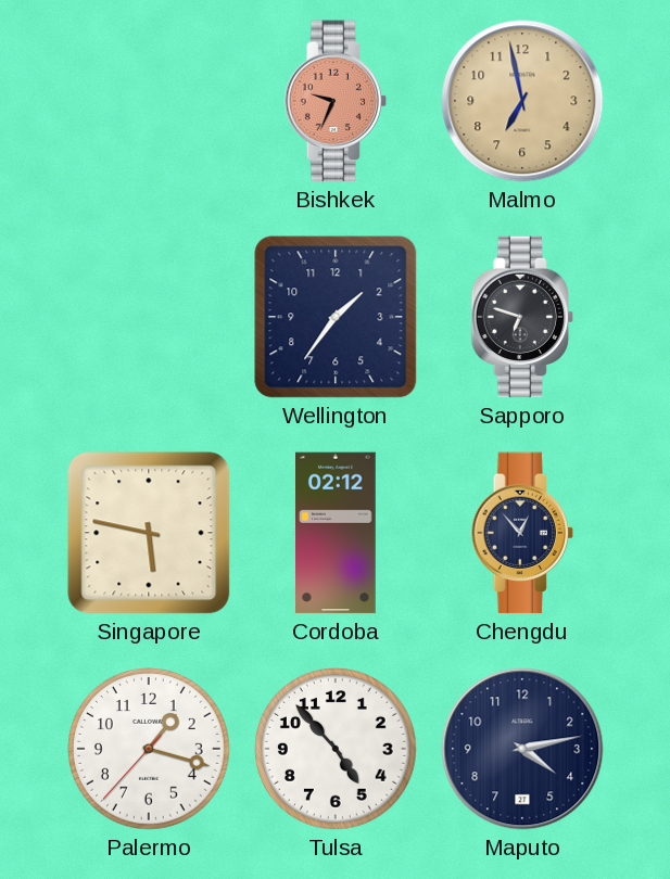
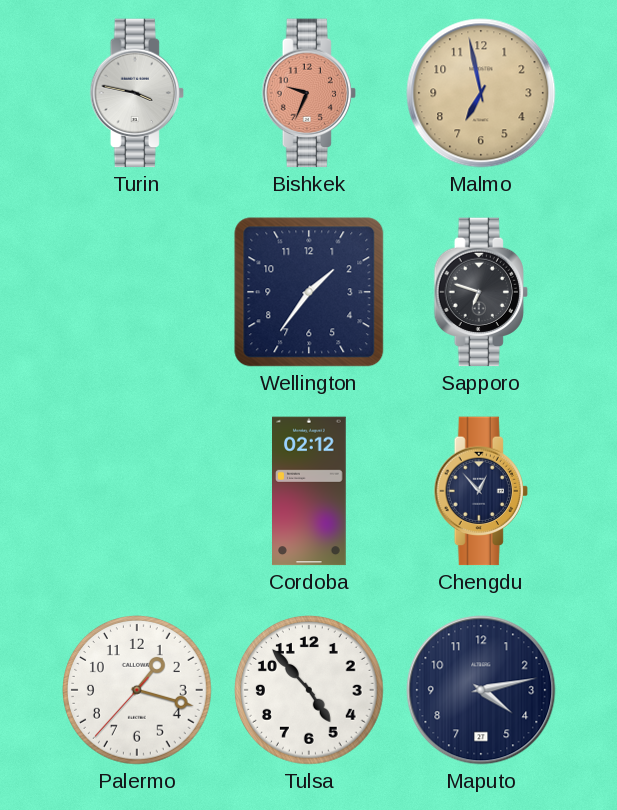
Turin: none -> 3:47 (137, 93)
Singapore: 5:47 -> none (149, 533)
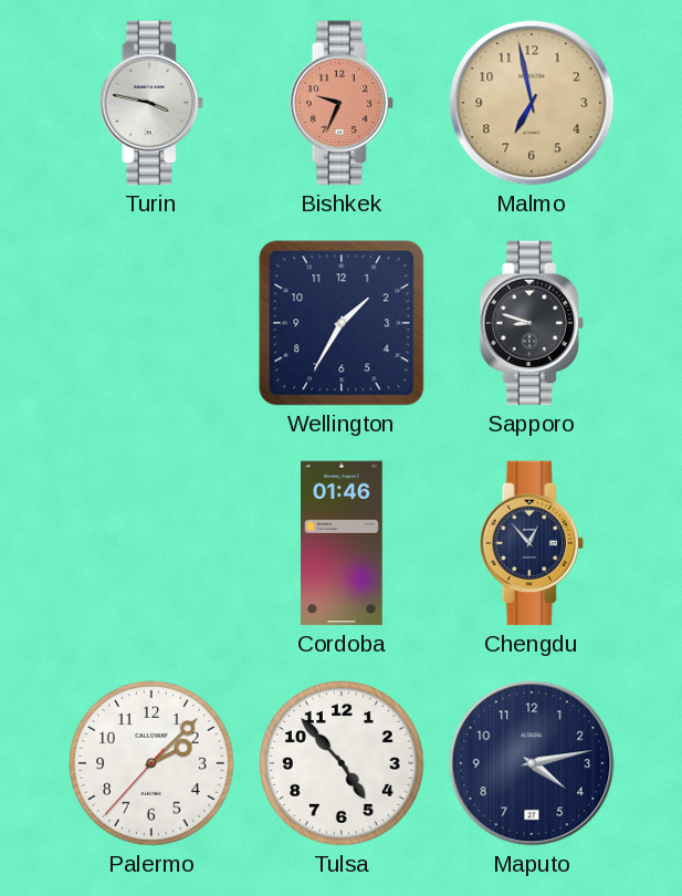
Wellington: 1:36 -> 1:35 (342, 323)
Sapporo: 6:48 -> 8:48 (532, 323)
Cordoba: 02:12 -> 01:46 (343, 543)
Palermo: 1:17 -> 2:07 (153, 764)
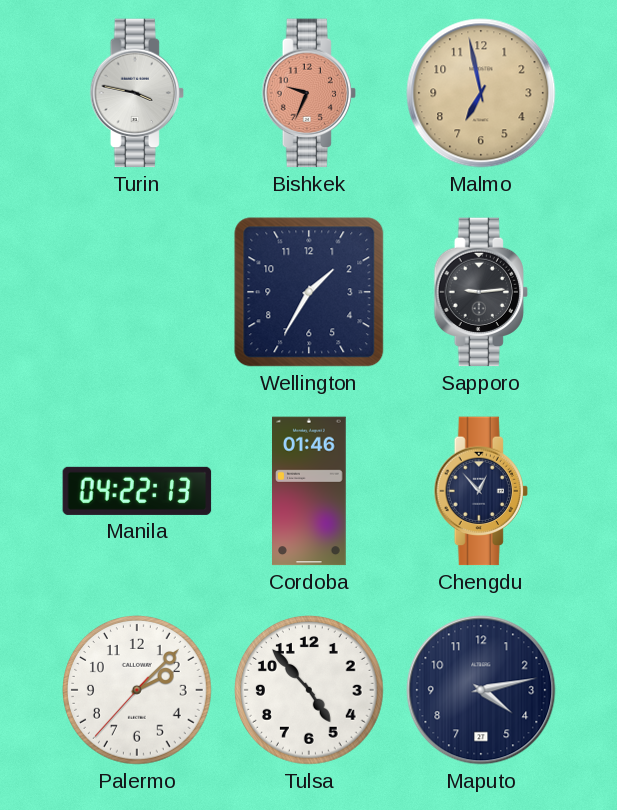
Sapporo: 8:48 -> 9:14 (481, 292)
Manila: none -> 04:22 (137, 491)
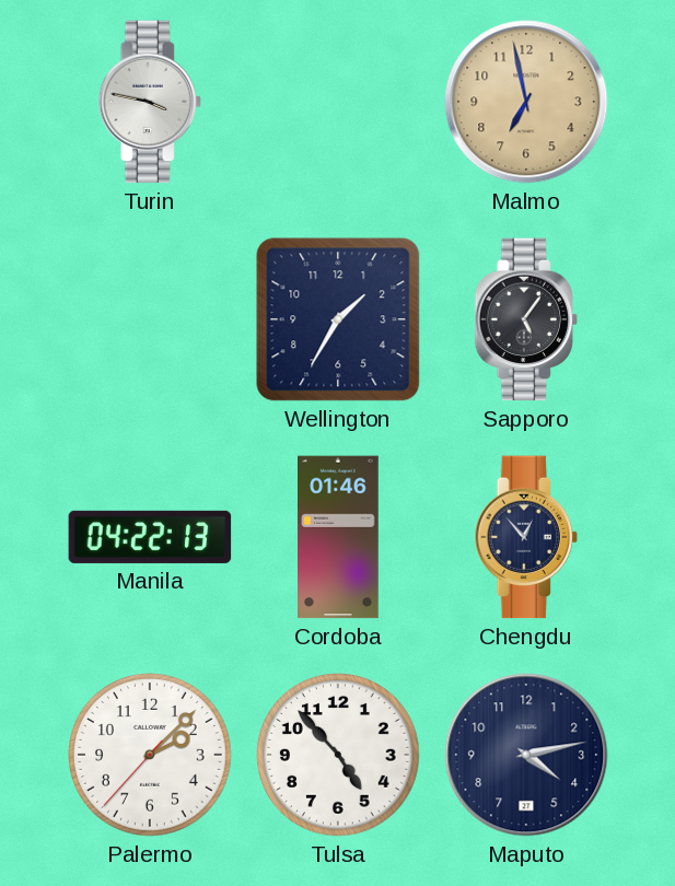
Bishkek: 9:34 -> none (309, 93)
Sapporo: 9:14 -> 5:06 (526, 319)
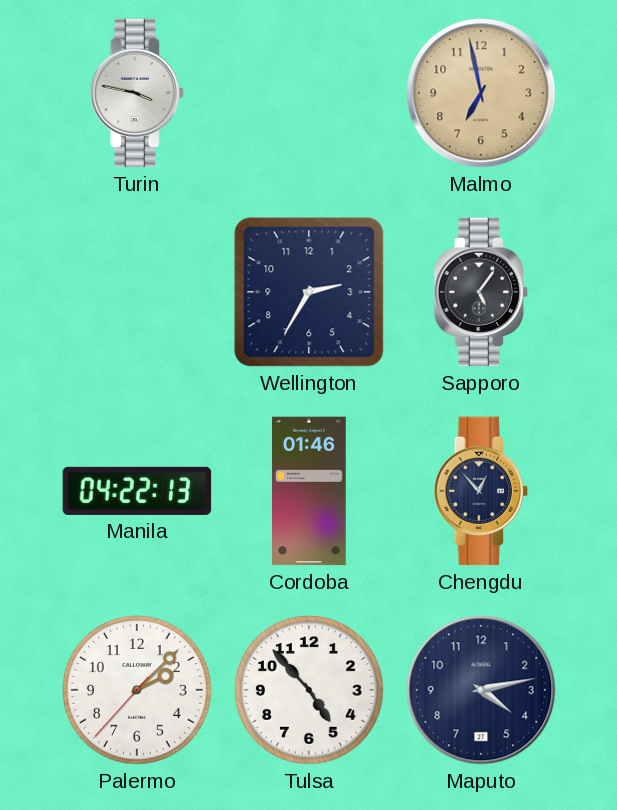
Wellington: 1:35 -> 2:35 (309, 292)
